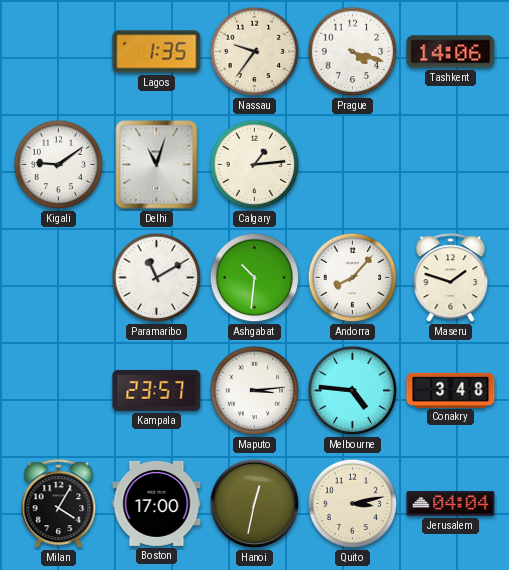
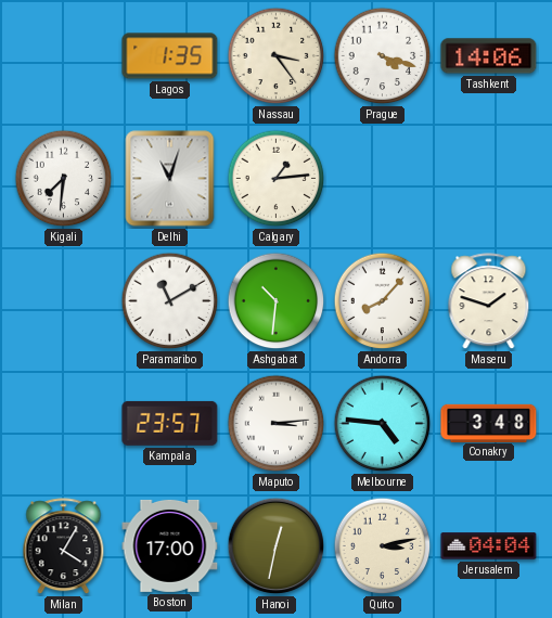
Nassau: 9:36 -> 3:24 (277, 56)
Kigali: 9:09 -> 7:31 (64, 179)
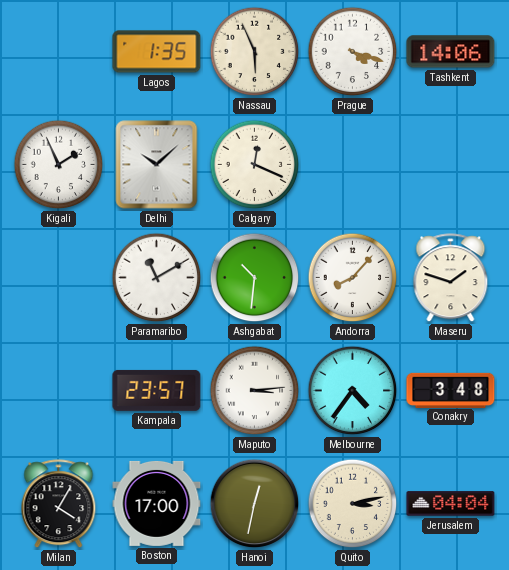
Nassau: 3:24 -> 5:56 (255, 52)
Kigali: 7:31 -> 1:56 (59, 165)
Delhi: 11:03 -> 10:08 (157, 165)
Calgary: 1:14 -> 12:19 (255, 165)
Melbourne: 4:46 -> 4:36 (353, 391)
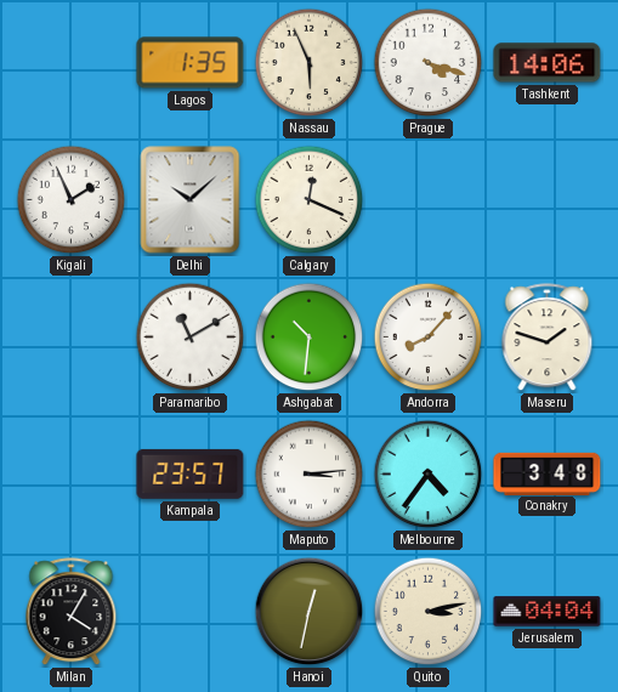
Boston: 17:00 -> none (157, 503)
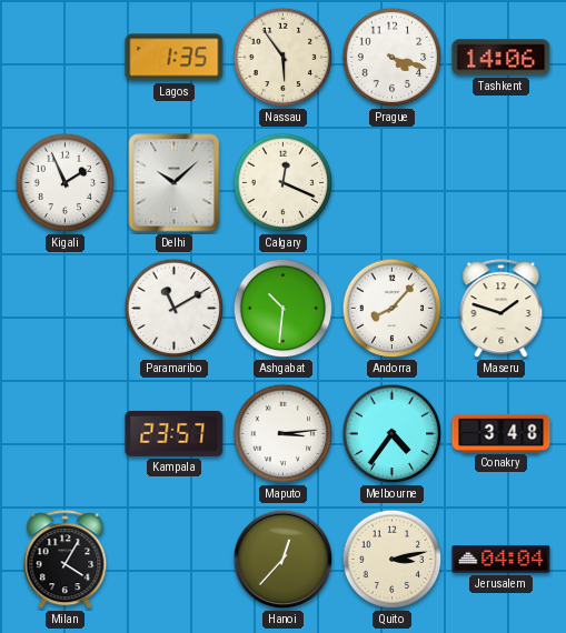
Nassau: 5:56 -> 5:54 (284, 58)
Hanoi: 12:32 -> 12:37 (284, 560)
